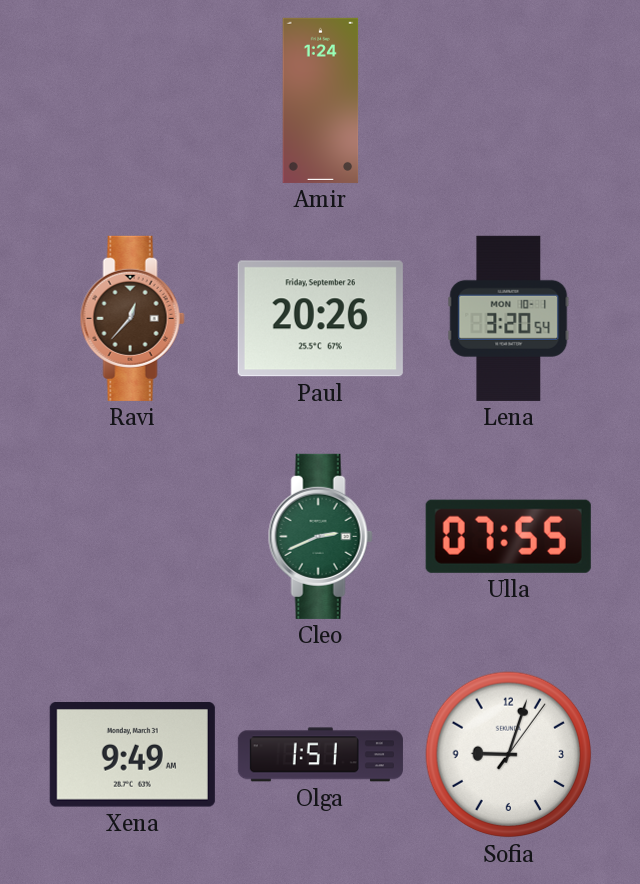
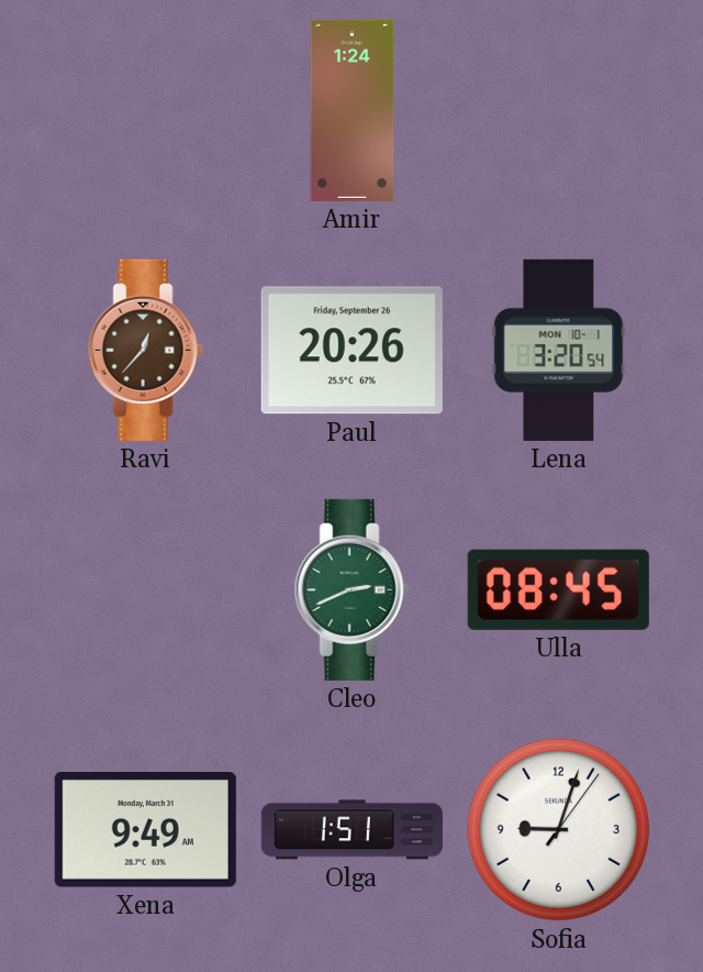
Ulla: 07:55 -> 08:45 (558, 589)
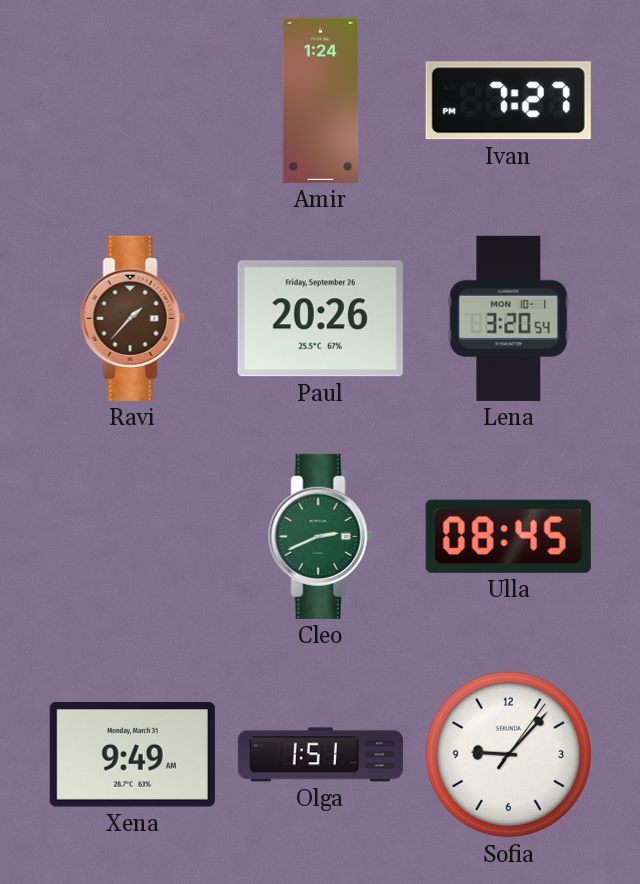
Ivan: none -> 7:27 (508, 101)
Ravi: 12:37 -> 1:37 (132, 318)
Sofia: 9:03 -> 9:07 (509, 755)
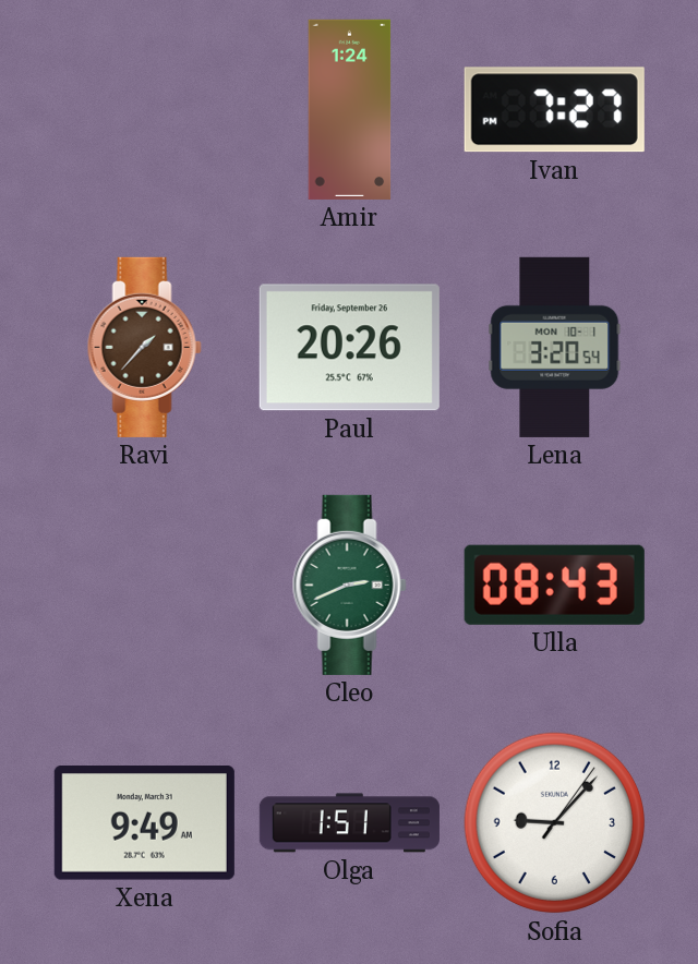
Ulla: 08:45 -> 08:43 (554, 585)
